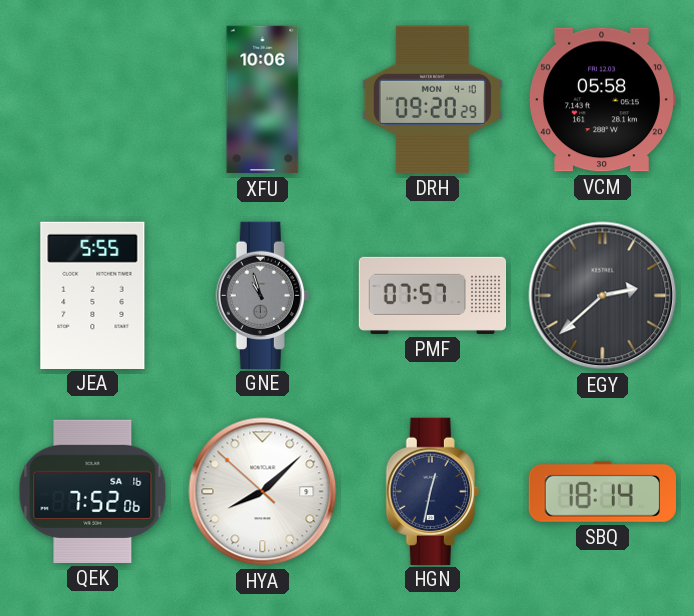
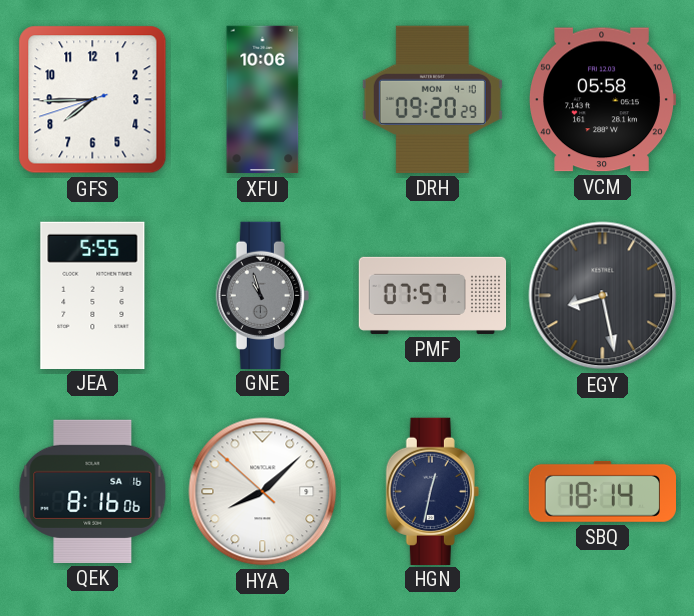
GFS: none -> 7:44 (93, 100)
EGY: 2:38 -> 8:28 (603, 296)
QEK: 7:52 -> 8:16 (93, 491)
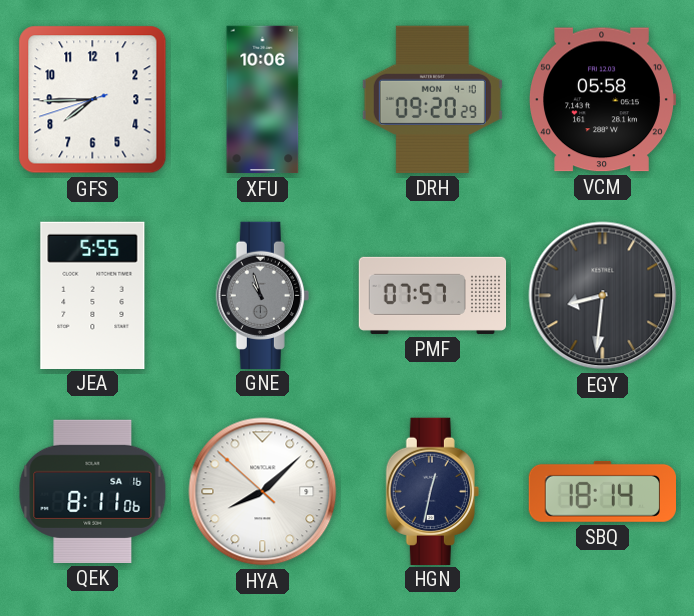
EGY: 8:28 -> 8:31 (603, 296)
QEK: 8:16 -> 8:11 (93, 491)
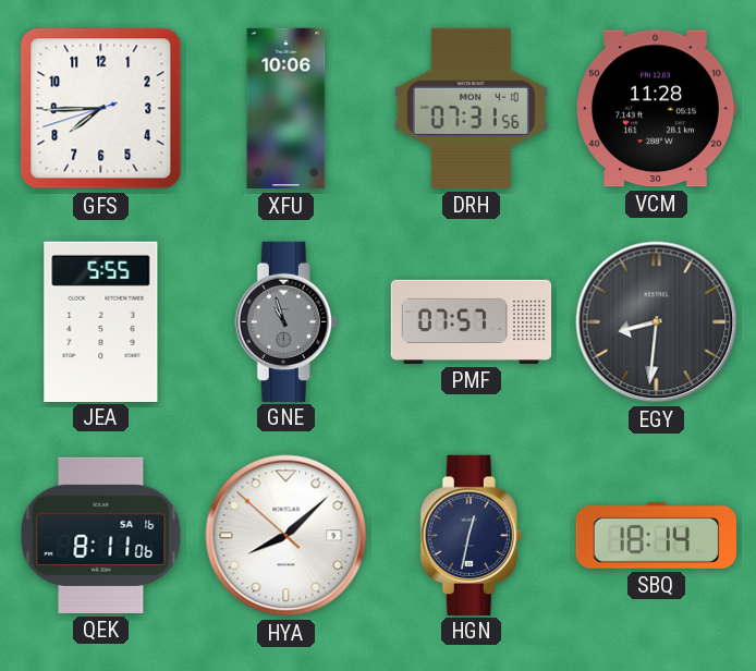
DRH: 09:20 -> 07:31 (471, 108)
VCM: 05:58 -> 11:28 (657, 109)
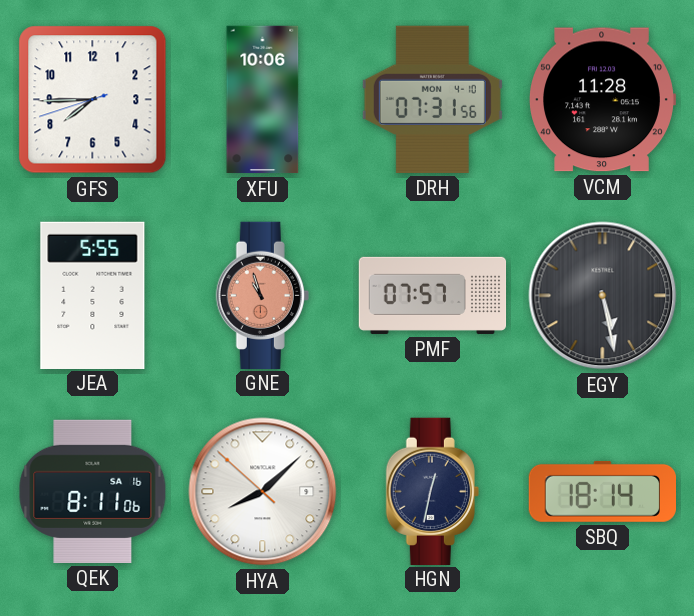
GNE dial: grey -> salmon (262, 295)
EGY: 8:31 -> 5:28 (603, 296)
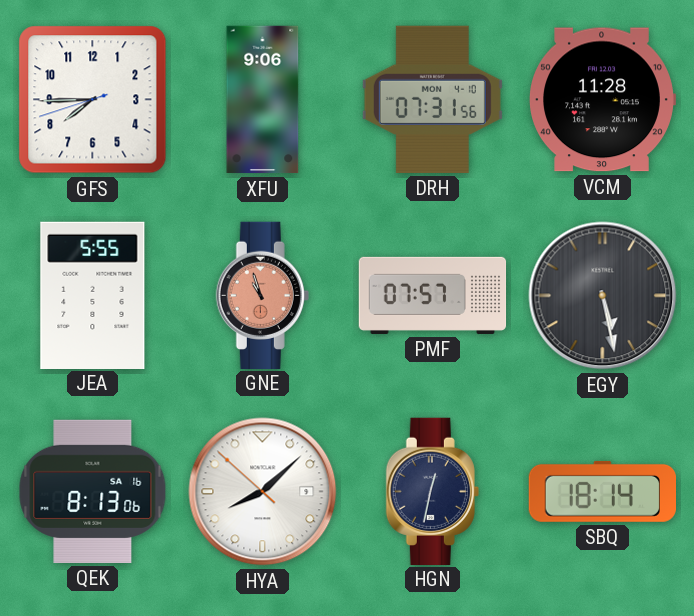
XFU: 10:06 -> 9:06 (263, 100)
QEK: 8:11 -> 8:13 (93, 491)
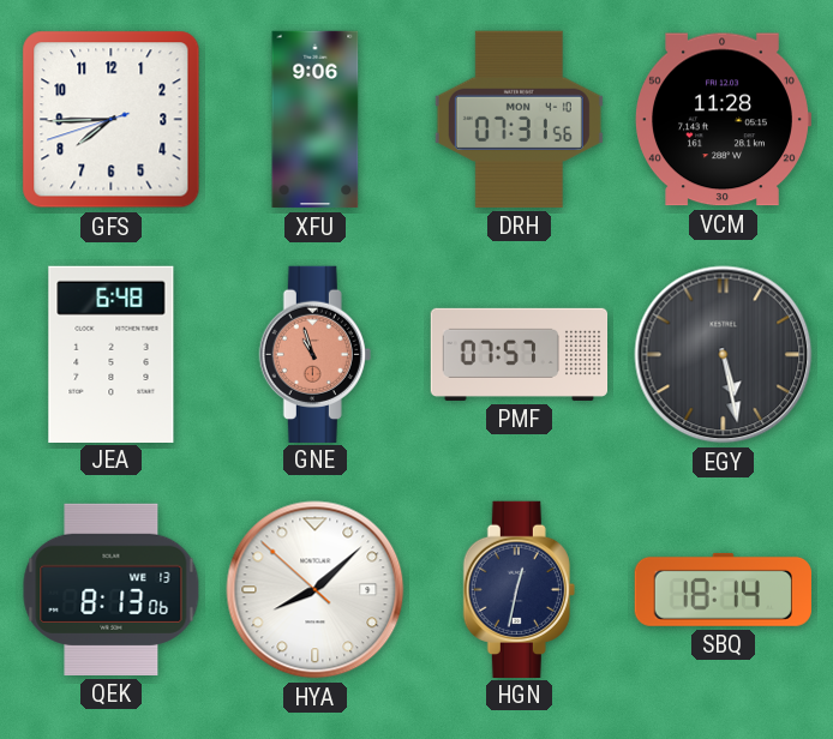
JEA: 5:55 -> 6:48 (112, 354)
QEK date: SA 16 -> WE 13 (112, 589)
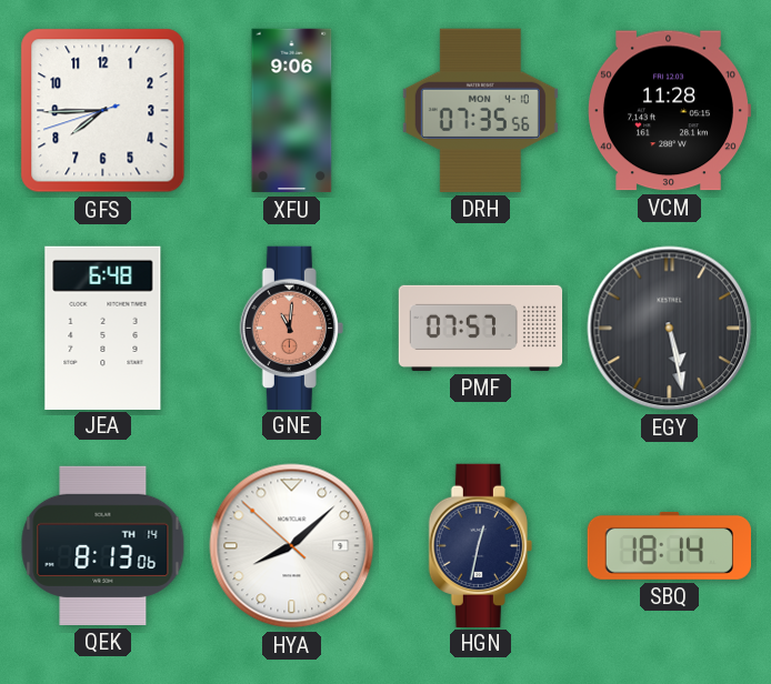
DRH: 07:31 -> 07:35 (480, 110)
GNE: 10:57 -> 11:01 (291, 328)
QEK date: WE 13 -> TH 14 (103, 545)
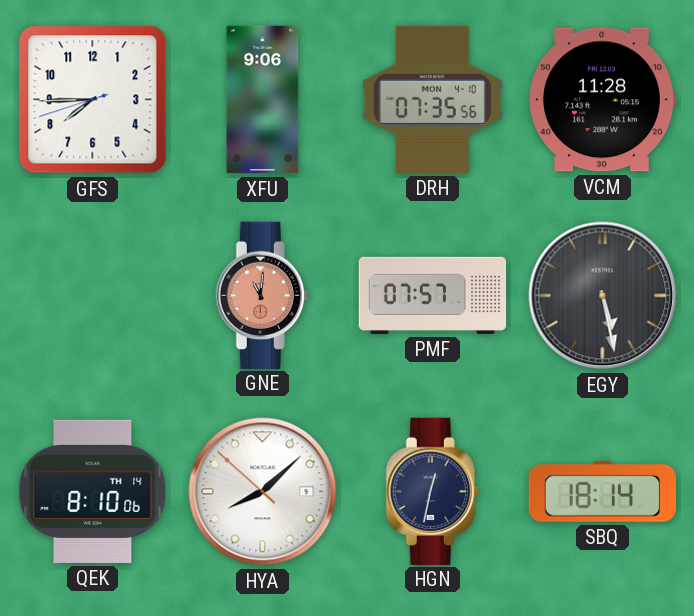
JEA: 6:48 -> none (103, 328)
QEK: 8:13 -> 8:10 (93, 491)
